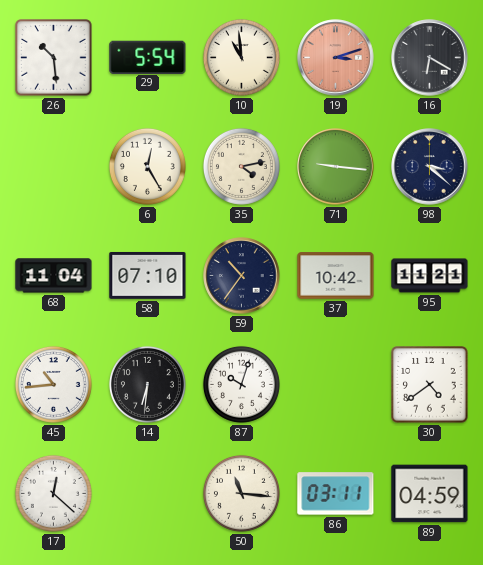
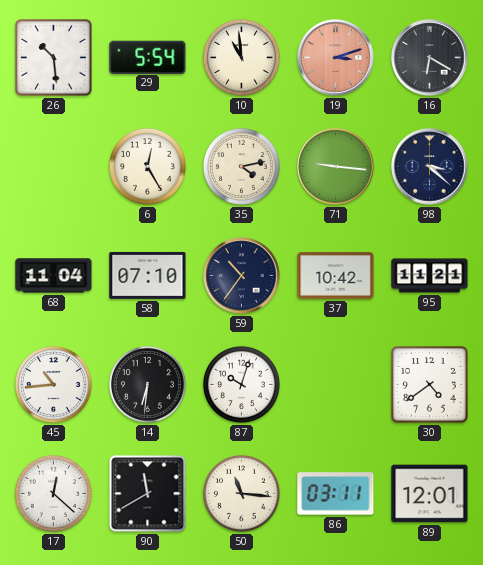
90: none -> 11:40 (148, 494)
89: 04:59 -> 12:01 (430, 494)
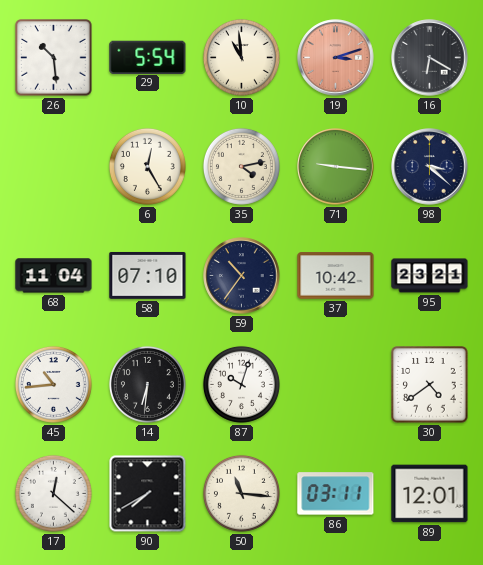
95: 11:21 -> 23:21 (430, 276)
90: 11:40 -> 7:40 (148, 494)
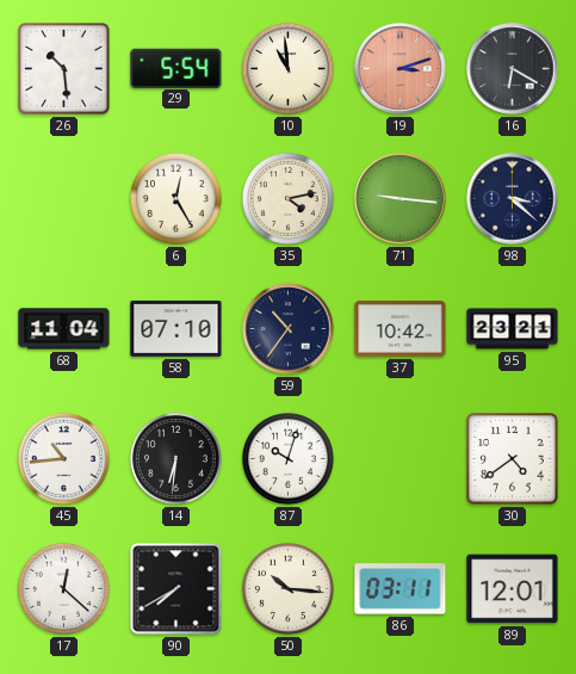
50: 11:16 -> 10:16 (287, 588)
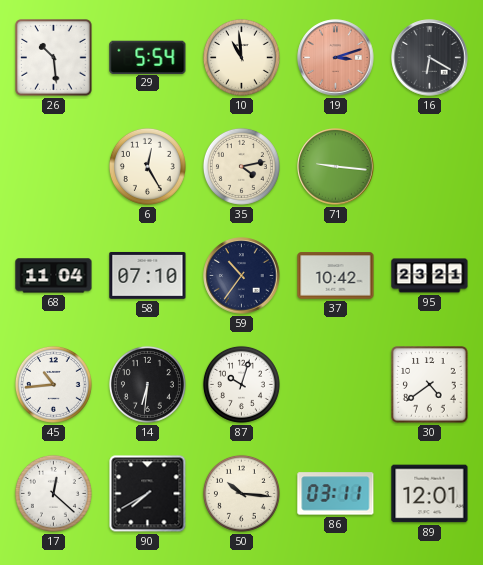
98: 3:22 -> none (513, 199)
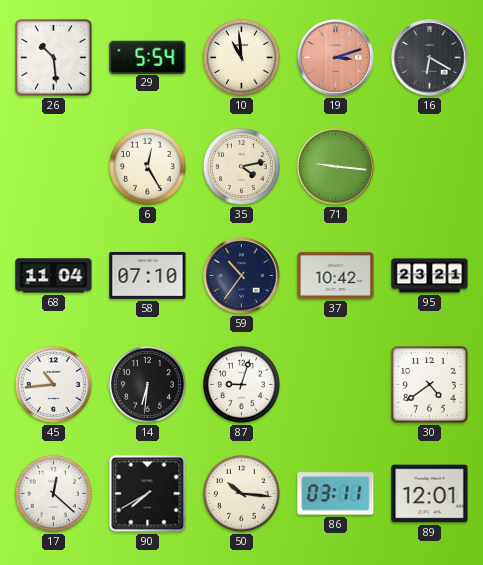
87: 10:03 -> 9:03 (241, 384)
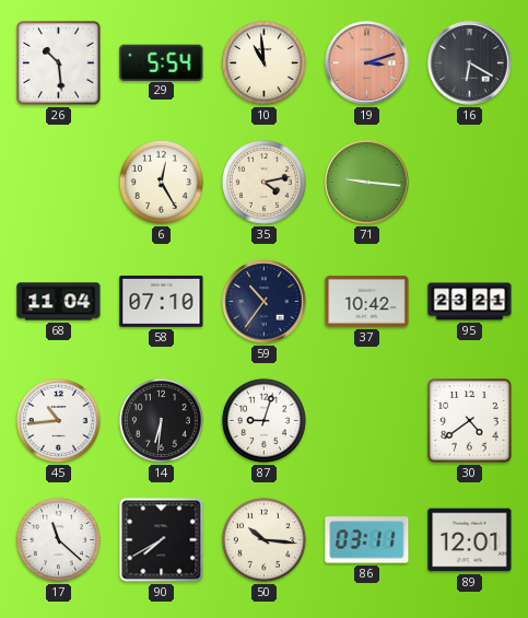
17: 12:22 -> 11:22 (58, 539)
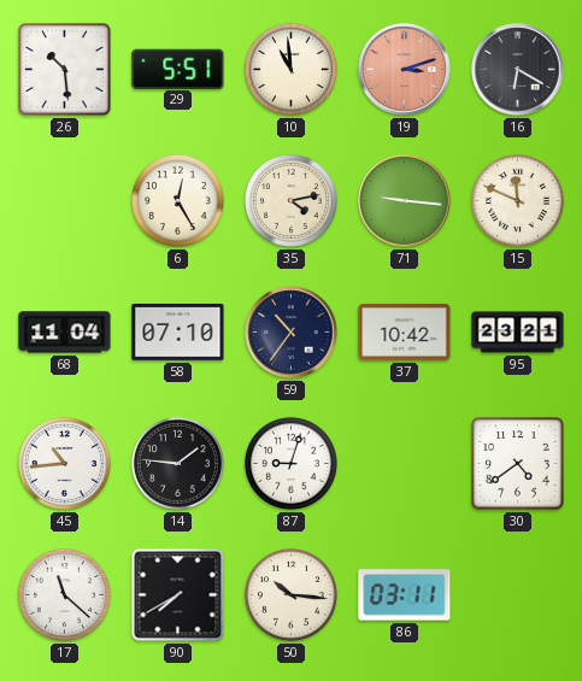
29: 5:54 -> 5:51 (178, 69)
15: none -> 11:49 (517, 200)
14: 6:31 -> 1:46 (177, 463)
89: 12:01 -> none (470, 540)
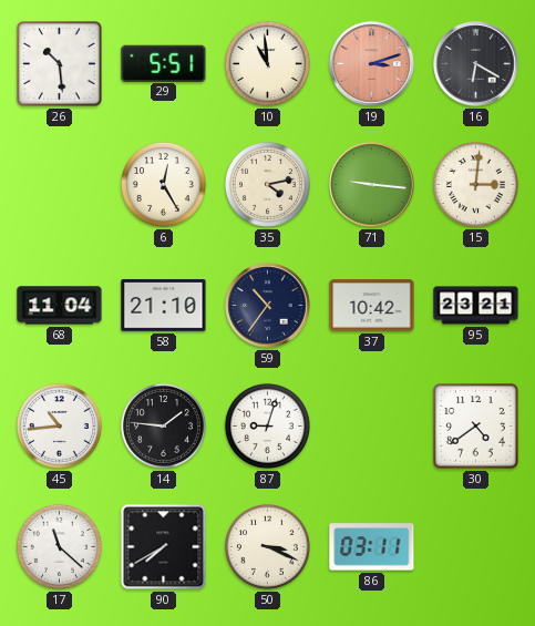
15: 11:49 -> 3:01 (475, 184)
58: 07:10 -> 21:10 (164, 305)
50: 10:16 -> 3:19 (267, 546)
